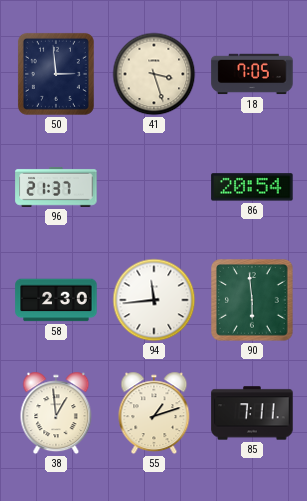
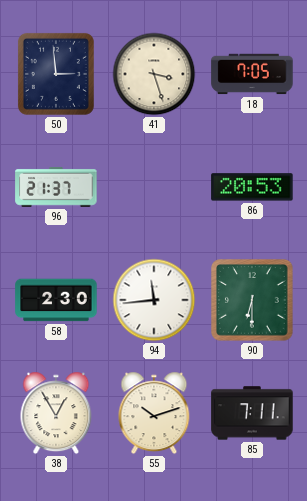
86: 20:54 -> 20:53 (252, 187)
90: 5:59 -> 6:30 (252, 300)
38: 12:59 -> 12:55 (56, 413)
55: 1:12 -> 10:12 (154, 413)
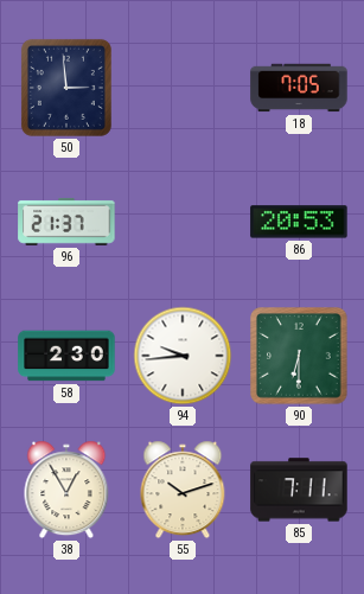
41: 3:27 -> none (154, 74)
94: 11:44 -> 9:44 (183, 356)
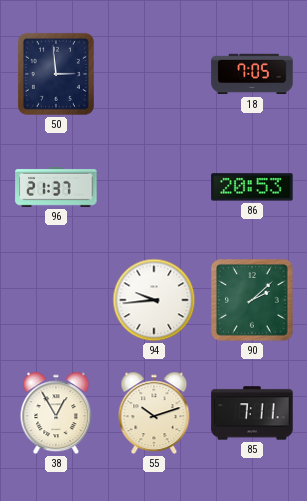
58: 2:30 -> none (66, 356)
90: 6:30 -> 2:08 (252, 300)
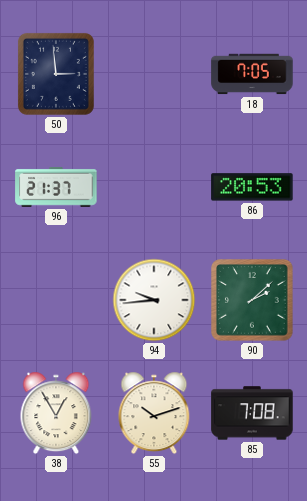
85: 7:11 -> 7:08 (252, 413)
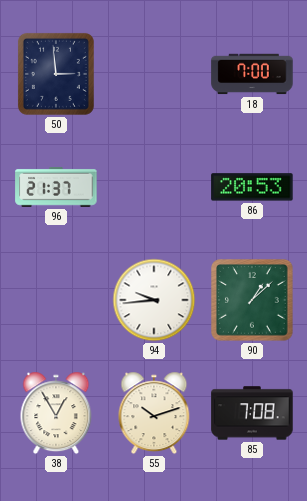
18: 7:05 -> 7:00 (252, 74)
90: 2:08 -> 1:08 (252, 300)
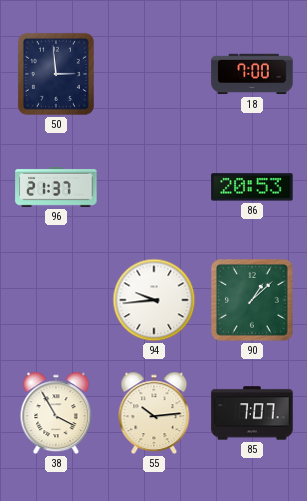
38: 12:55 -> 3:55 (56, 413)
55: 10:12 -> 10:14 (154, 413)
85: 7:08 -> 7:07 (252, 413)
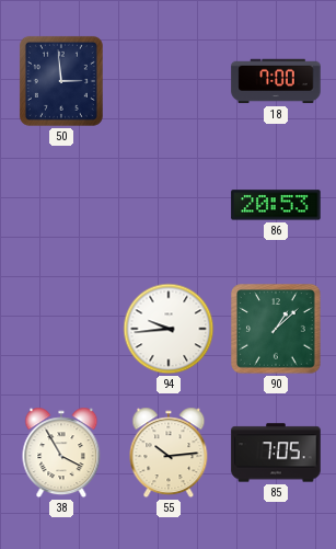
96: 21:37 -> none (56, 187)
85: 7:07 -> 7:05 (276, 453)
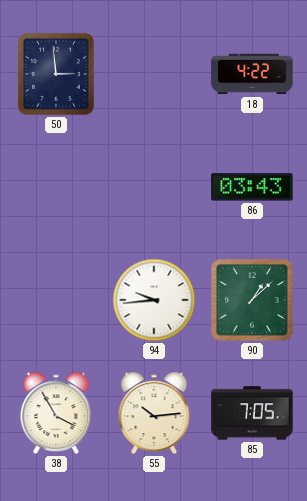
18: 7:00 -> 4:22 (252, 74)
86: 20:53 -> 03:43 (252, 187)
